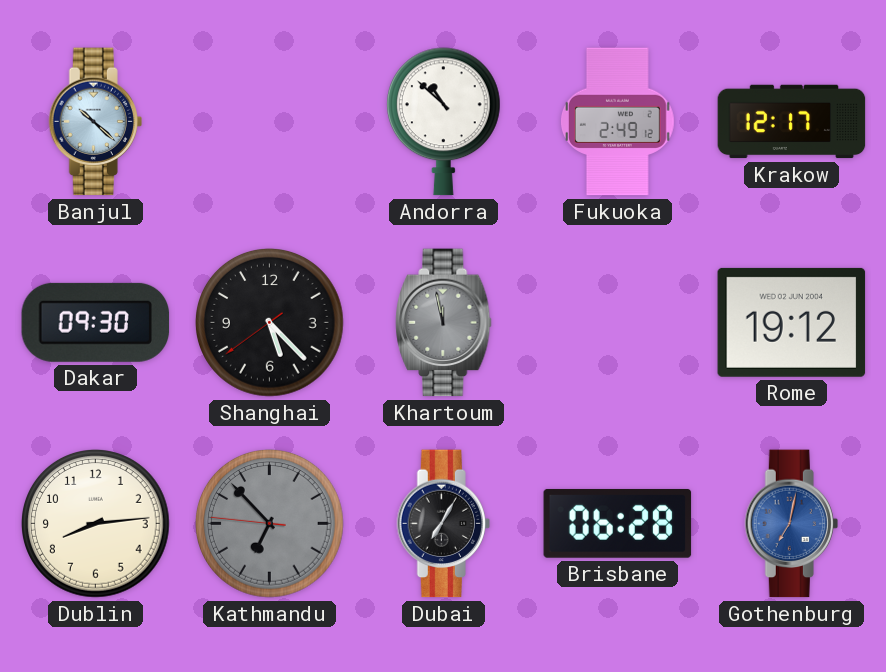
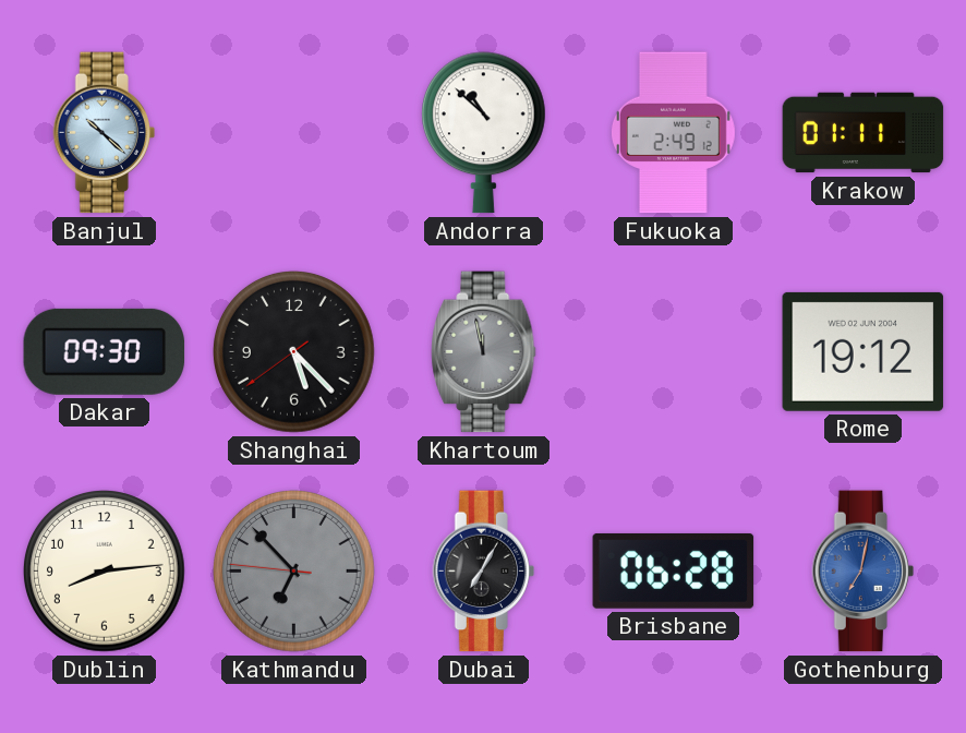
Krakow: 12:17 -> 01:11 (864, 133)
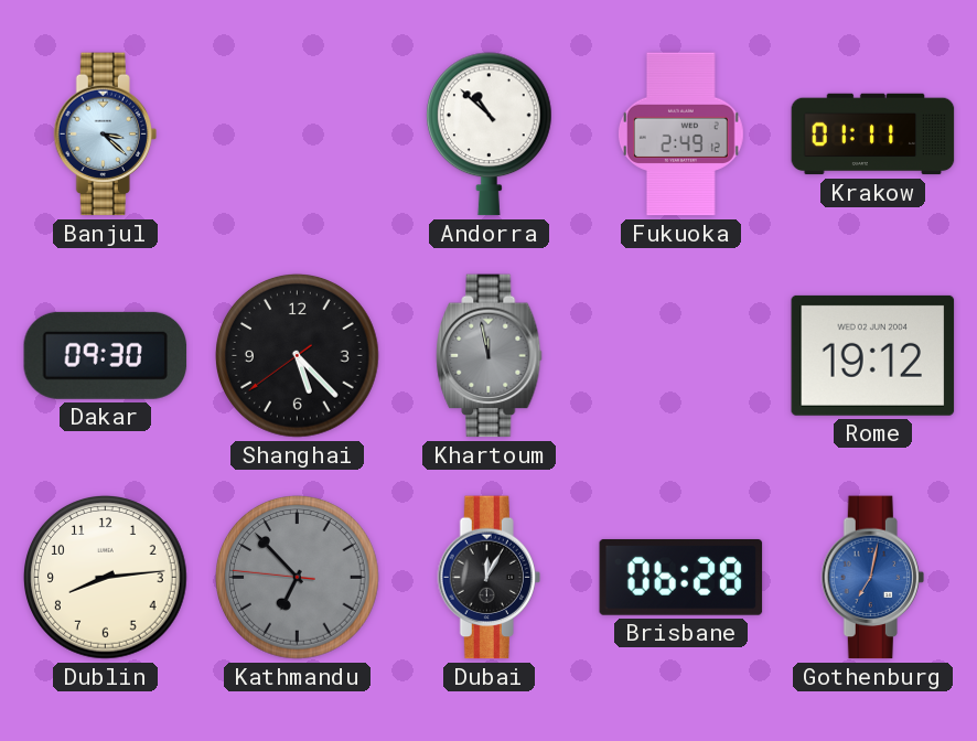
Banjul: 10:22 -> 3:22 (105, 135)
Dubai: 7:05 -> 12:05 (488, 578)
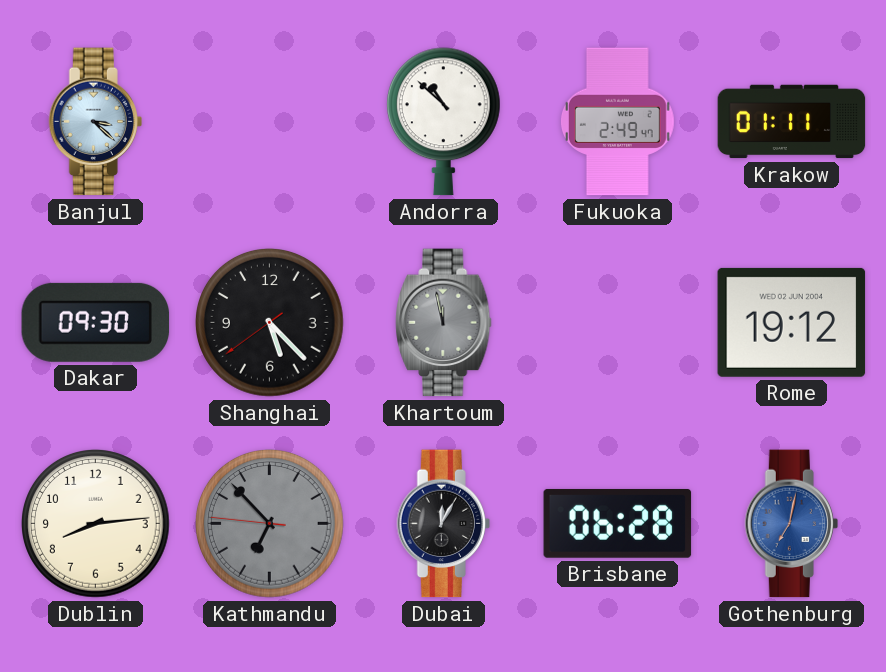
Fukuoka: 2:49:12 -> 2:49:47 (617, 122)
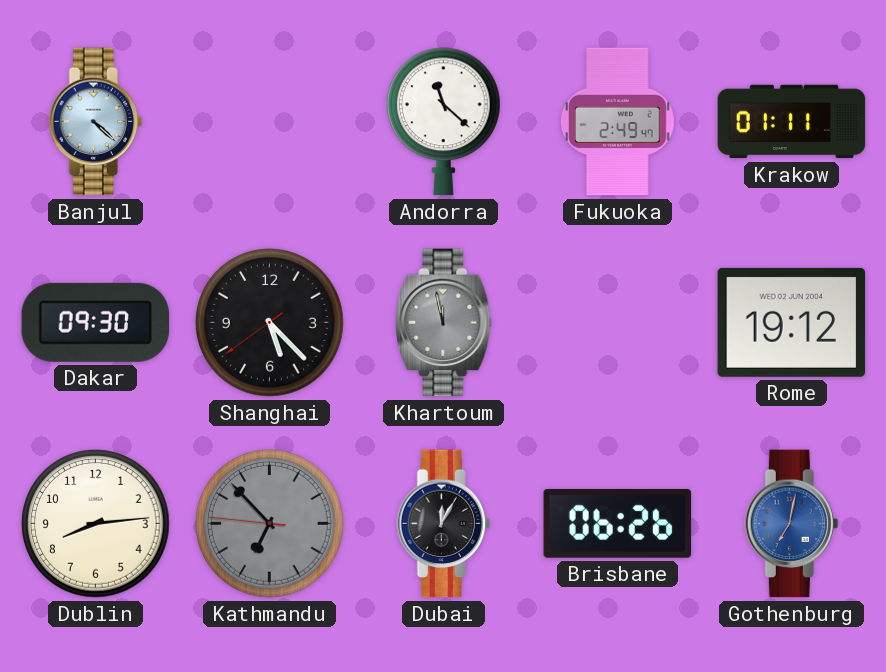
Banjul: 3:22 -> 4:22 (95, 122)
Andorra: 10:52 -> 11:22 (443, 122)
Brisbane: 06:28 -> 06:26 (618, 523)
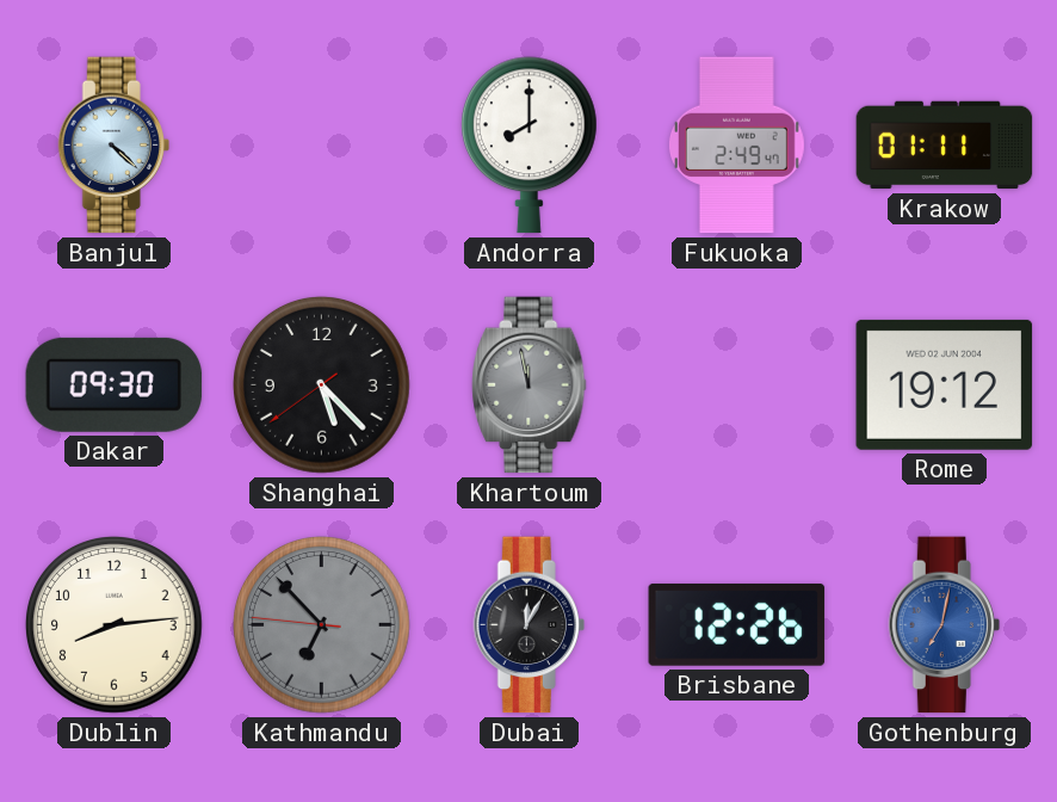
Andorra: 11:22 -> 8:00 (528, 146)
Brisbane: 06:26 -> 12:26 (737, 624)
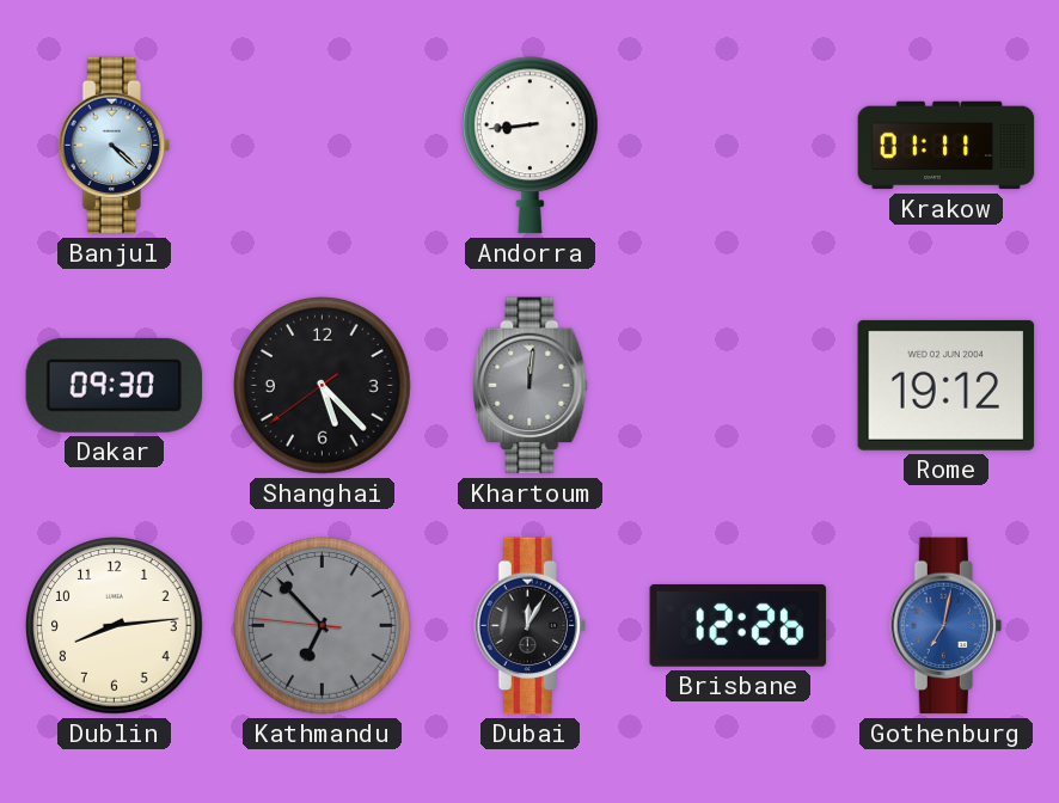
Andorra: 8:00 -> 8:44 (529, 146)
Fukuoka: 2:49 -> none (736, 146)
Khartoum: 11:58 -> 12:01 (531, 386)
